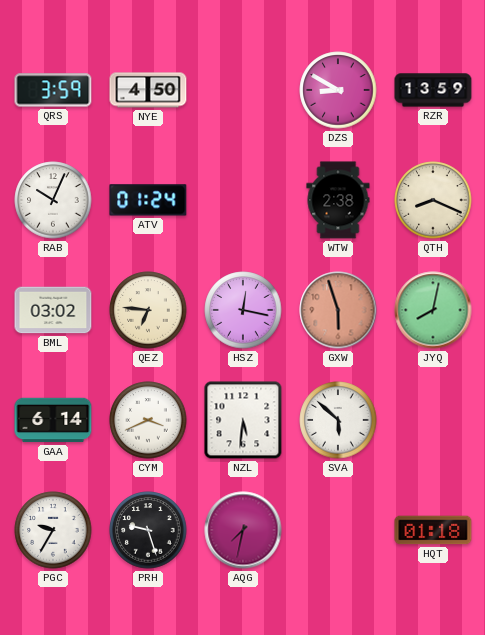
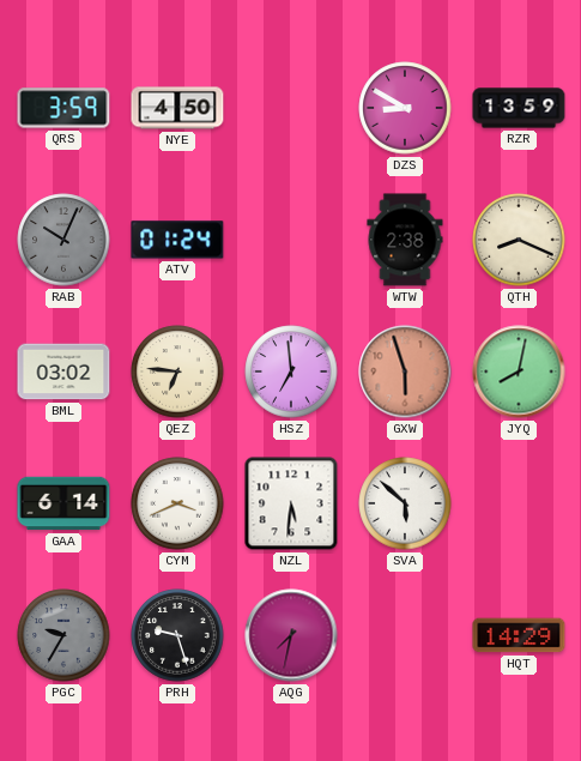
RAB dial: white -> grey (63, 240)
HSZ: 12:17 -> 6:59 (291, 372)
PGC dial: white -> grey (63, 635)
HQT: 01:18 -> 14:29 (519, 635)
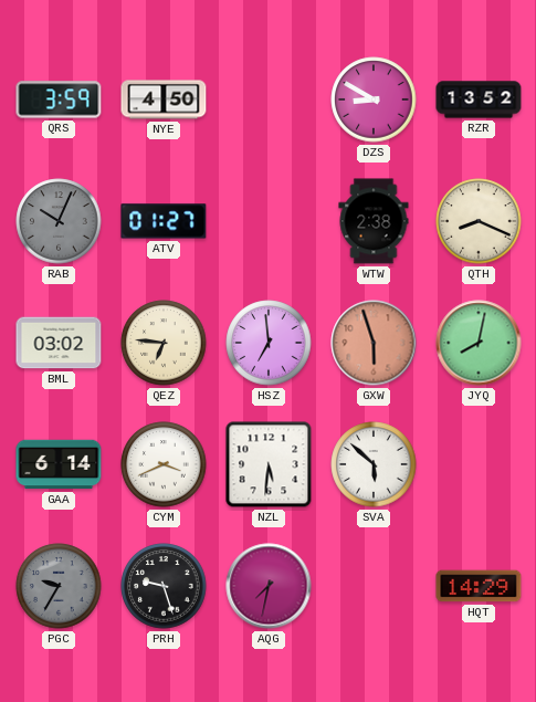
RZR: 13:59 -> 13:52 (479, 99)
ATV: 01:24 -> 01:27 (164, 221)
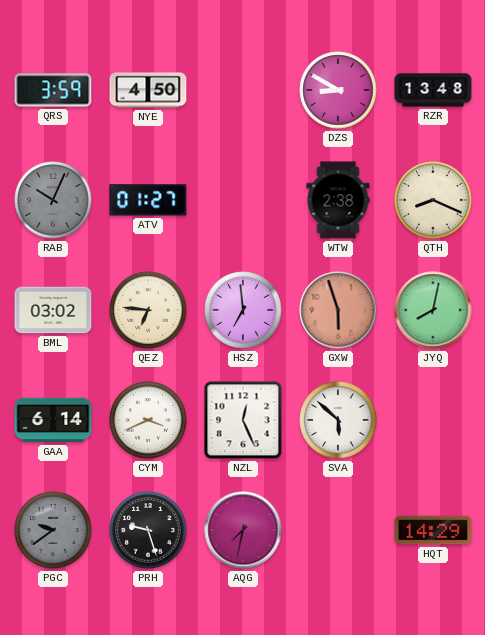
RZR: 13:52 -> 13:48 (433, 90)
NZL: 5:31 -> 12:26 (243, 420)
PGC: 9:35 -> 9:39 (53, 530)
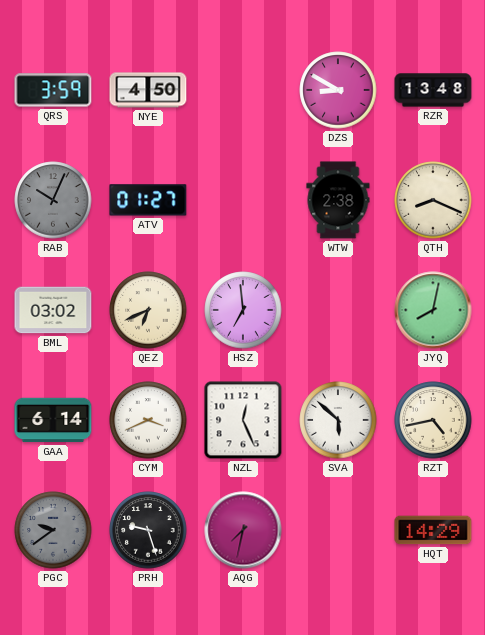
QEZ: 6:46 -> 6:41 (148, 310)
GXW: 5:57 -> none (338, 310)
RZT: none -> 4:43 (433, 420)
